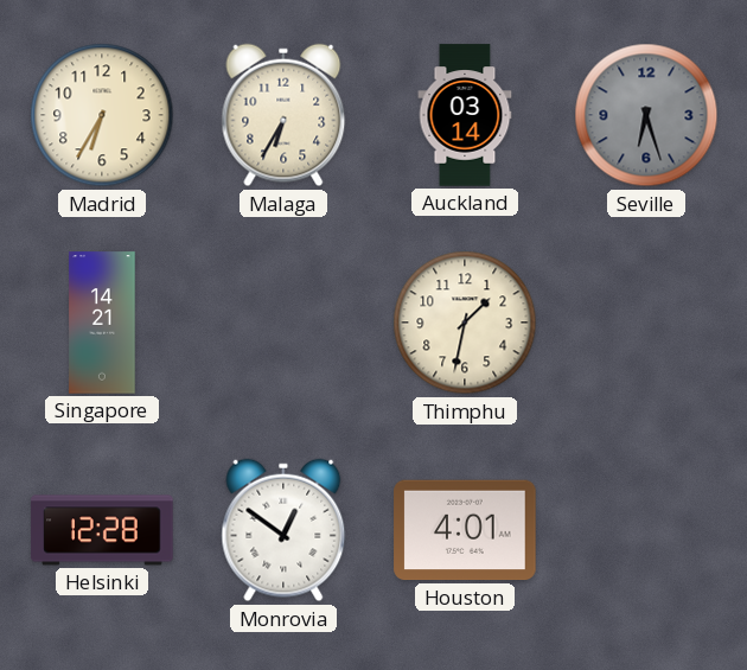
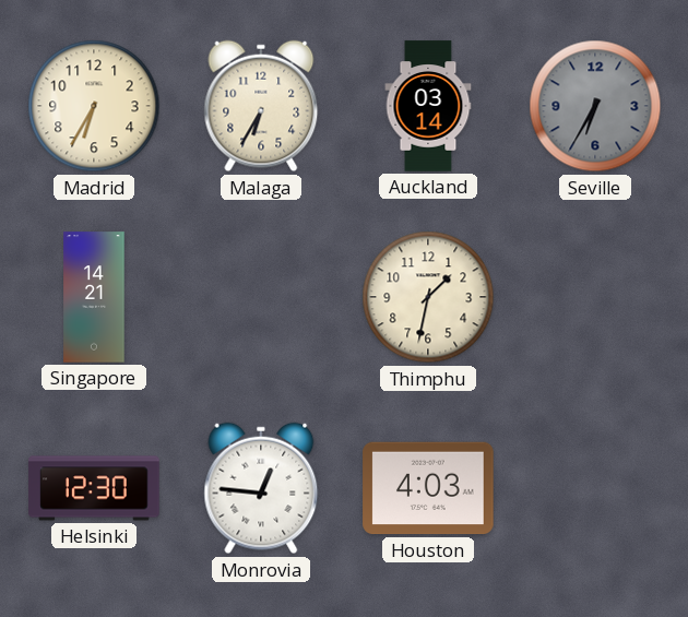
Seville: 6:27 -> 6:35 (595, 106)
Helsinki: 12:28 -> 12:30 (94, 488)
Monrovia: 12:51 -> 12:46 (261, 488)
Houston: 4:01 -> 4:03 (428, 488)
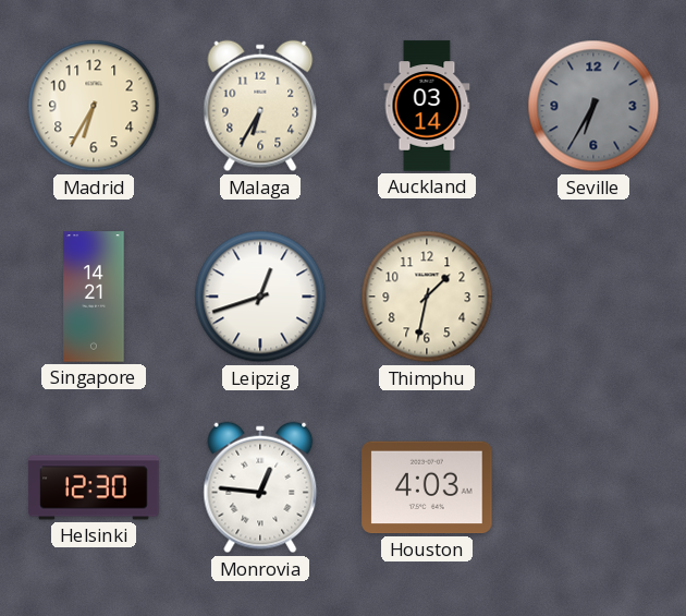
Leipzig: none -> 12:42 (260, 297)
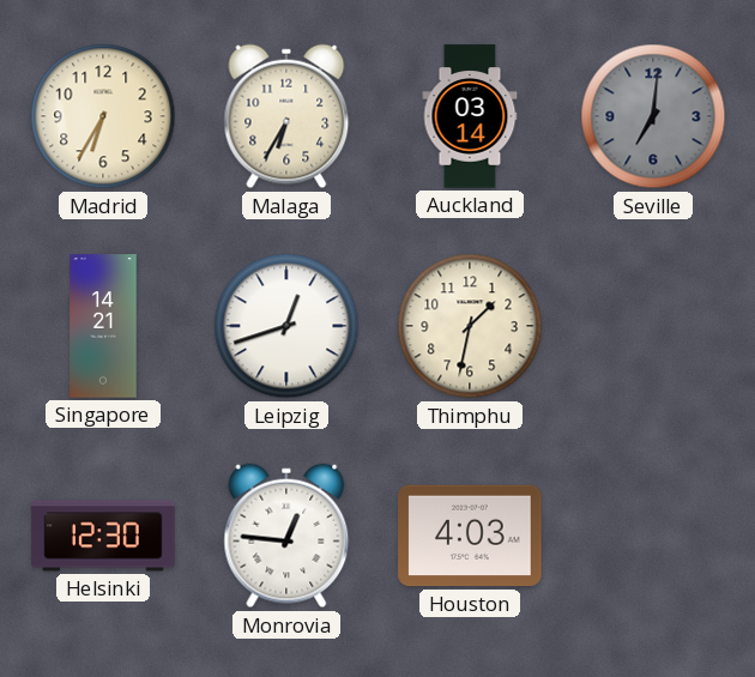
Seville: 6:35 -> 7:01 (653, 116)
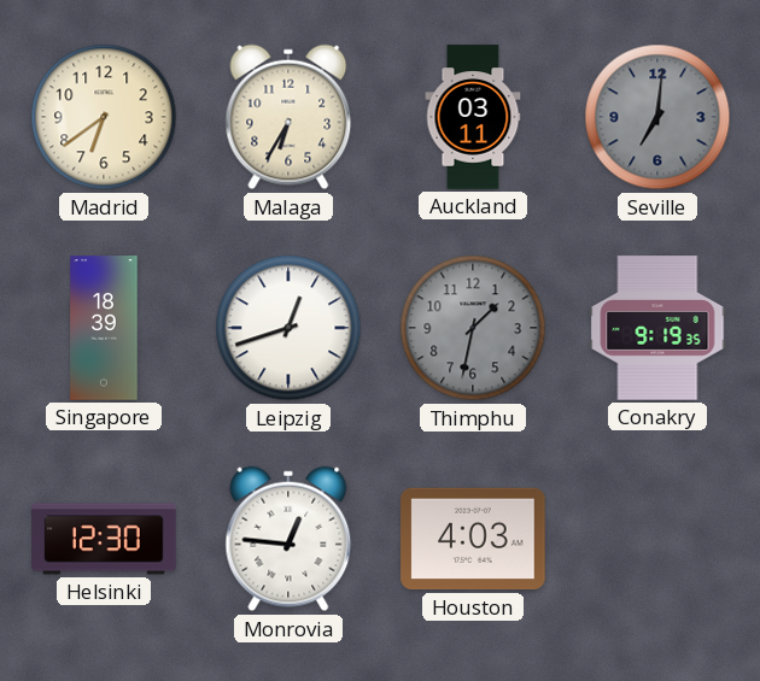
Madrid: 6:35 -> 6:39 (104, 117)
Auckland: 03:14 -> 03:11 (473, 117)
Singapore: 14:21 -> 18:39 (104, 328)
Thimphu dial: cream -> grey (473, 328)
Conakry: none -> 9:19 (657, 328)
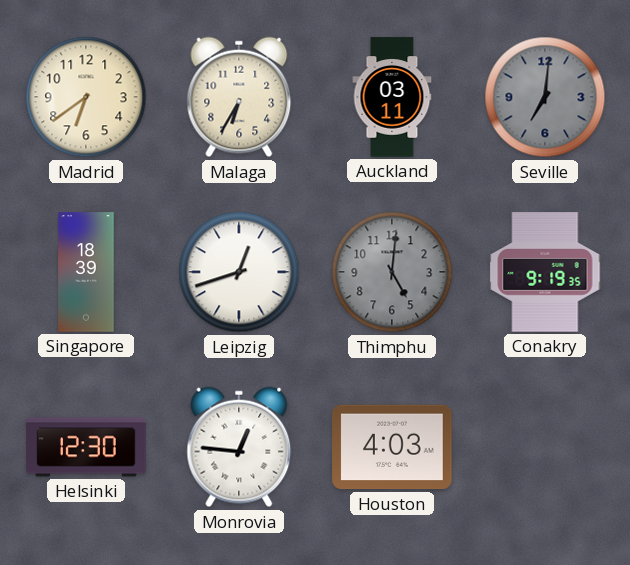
Thimphu: 1:32 -> 5:01 (392, 272)
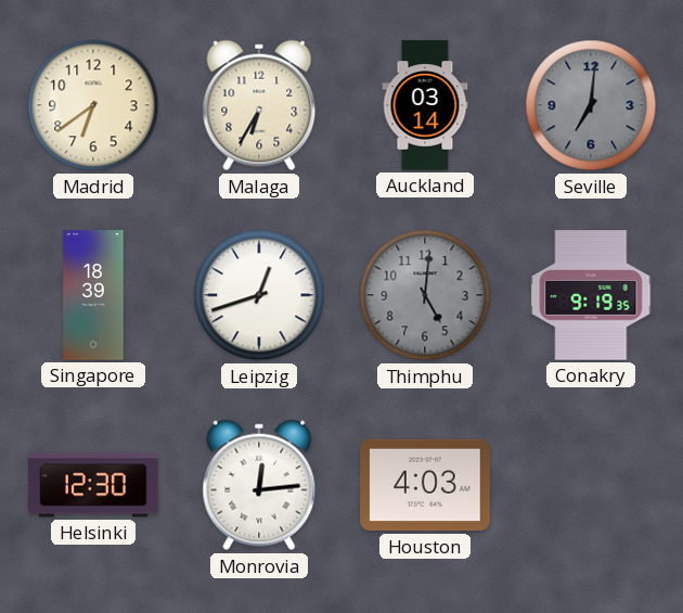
Auckland: 03:11 -> 03:14 (425, 105)
Monrovia: 12:46 -> 12:14 (259, 485)
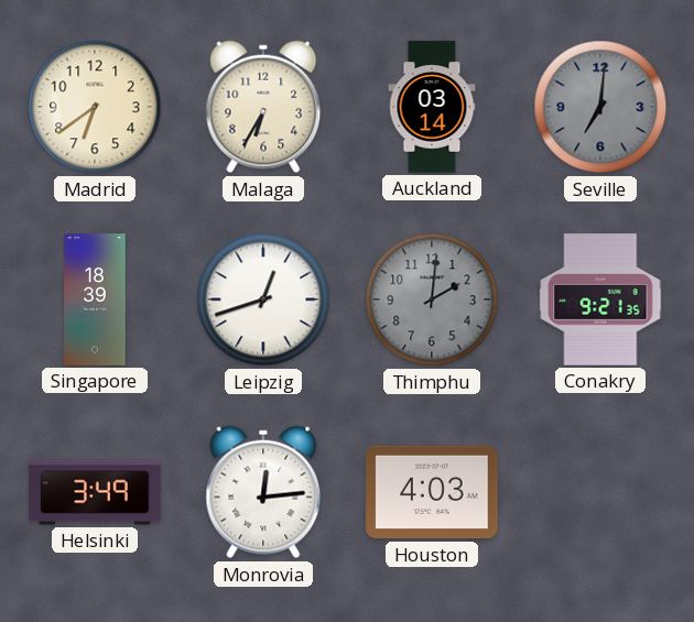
Thimphu: 5:01 -> 2:01 (432, 299)
Conakry: 9:19 -> 9:21 (600, 299)
Helsinki: 12:30 -> 3:49 (95, 492)
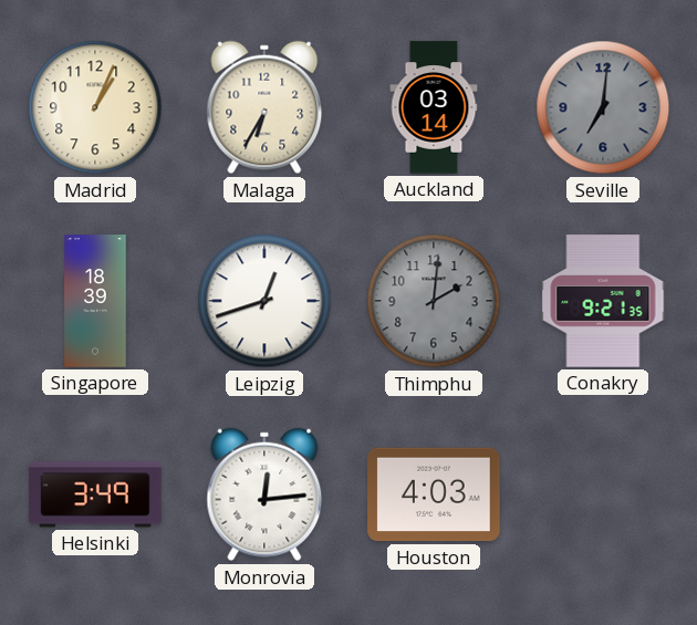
Madrid: 6:39 -> 1:04 (95, 107)
